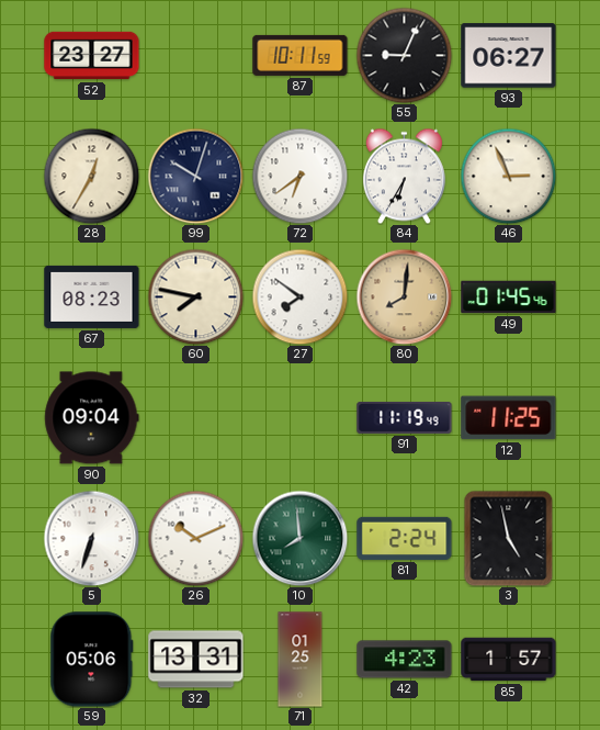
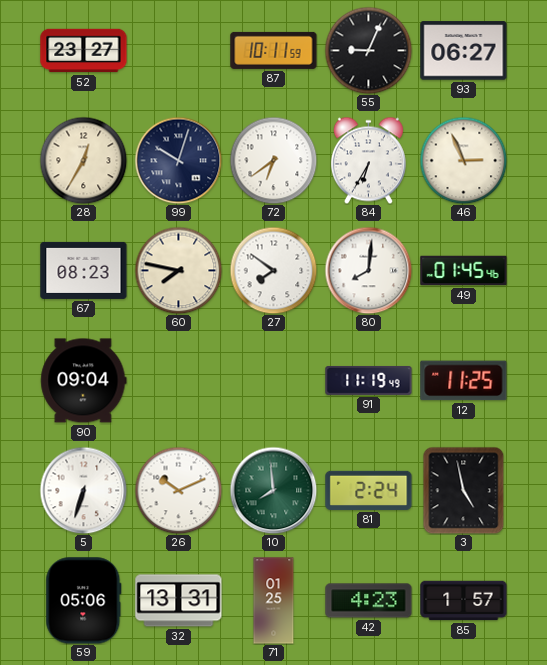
80 dial: champagne -> white (368, 270)
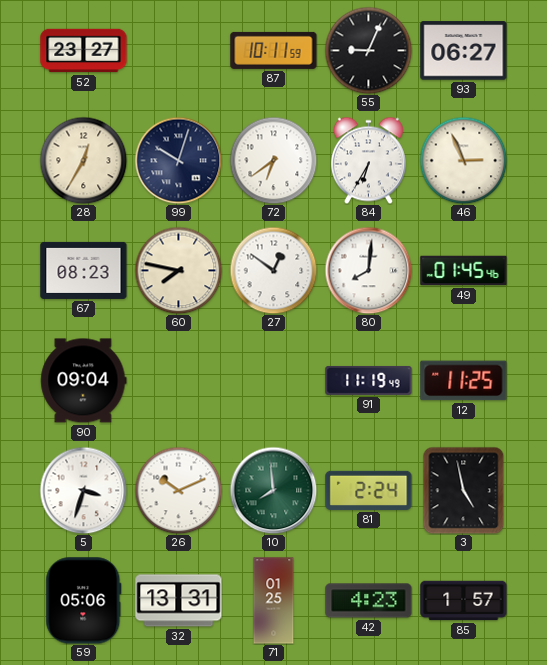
27: 7:51 -> 12:51 (273, 270)
5: 6:33 -> 3:33 (83, 490)
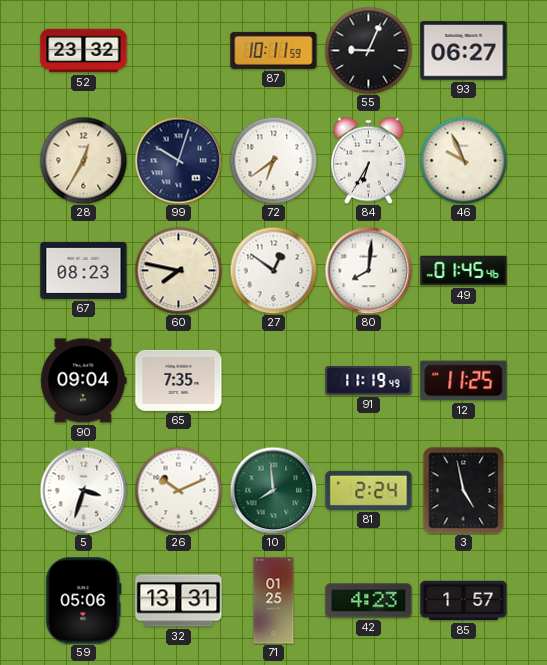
52: 23:27 -> 23:32 (84, 51)
46: 2:56 -> 9:56 (463, 160)
65: none -> 7:35 (179, 380)
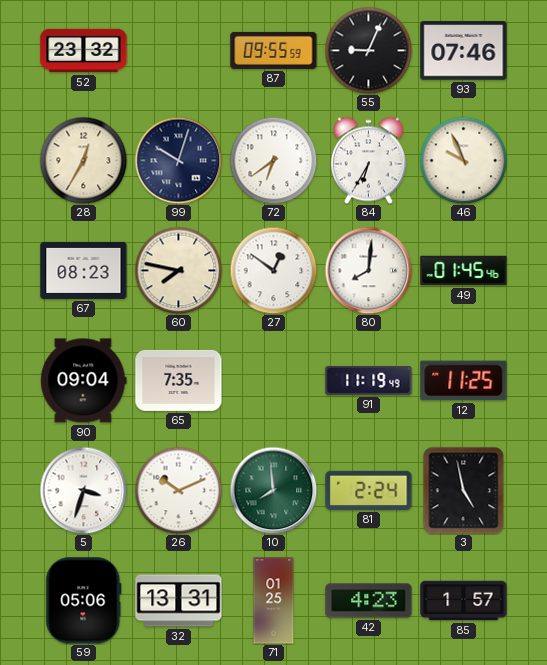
87: 10:11 -> 09:55 (274, 50)
93: 06:27 -> 07:46 (464, 51)
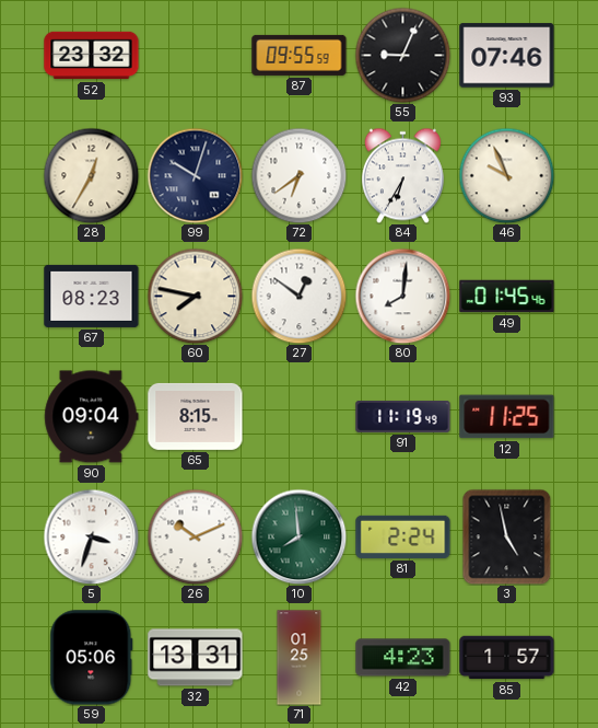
65: 7:35 -> 8:15 (196, 416)
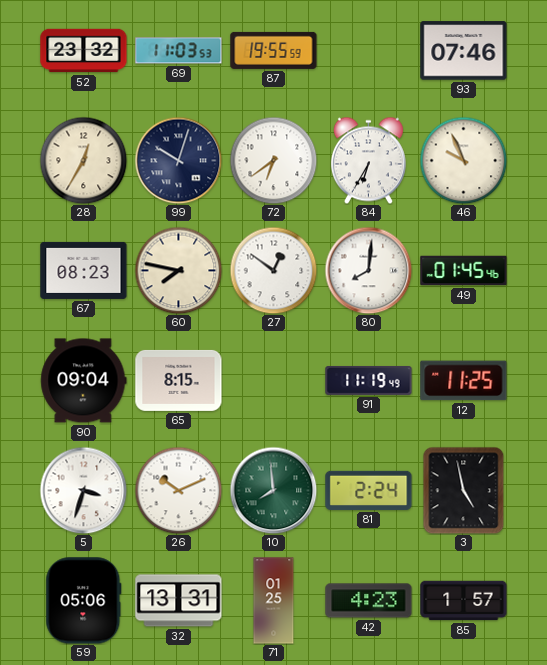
69: none -> 11:03 (179, 51)
87: 09:55 -> 19:55 (274, 50)
55: 9:04 -> none (402, 55)
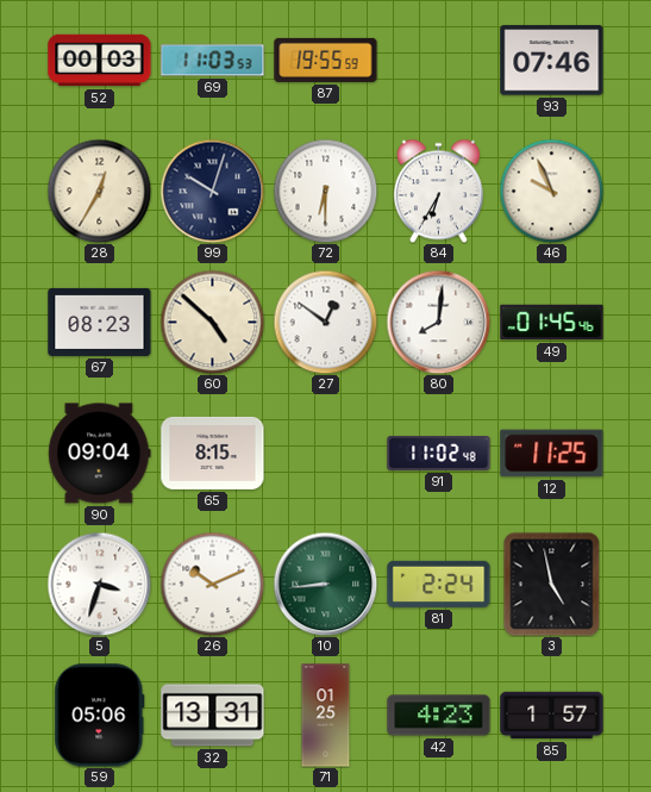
52: 23:32 -> 00:03 (100, 61)
72: 6:39 -> 6:30 (325, 191)
60: 7:47 -> 4:52 (212, 322)
91: 11:19 -> 11:02 (439, 453)
10: 7:59 -> 8:44 (325, 584)
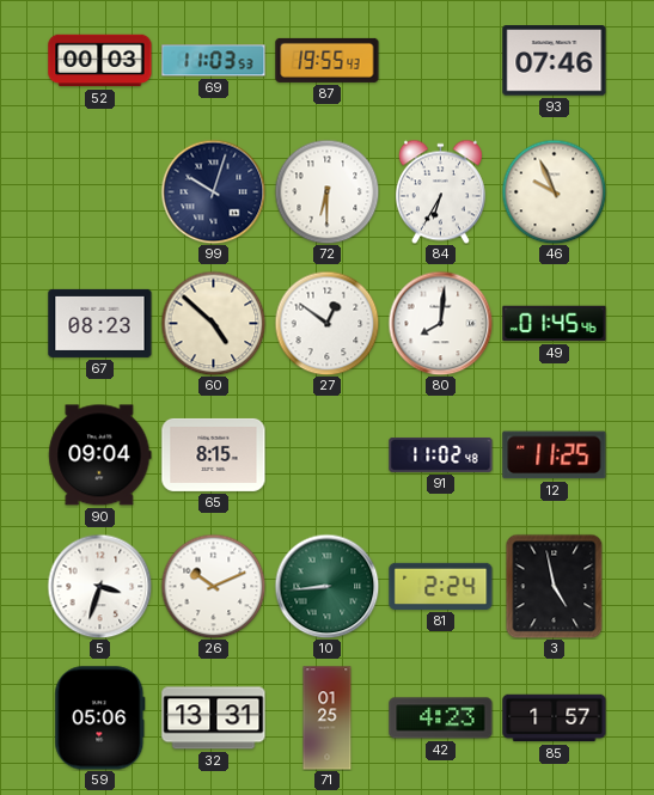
87: 19:55:59 -> 19:55:43 (328, 60)
28: 12:35 -> none (99, 191)
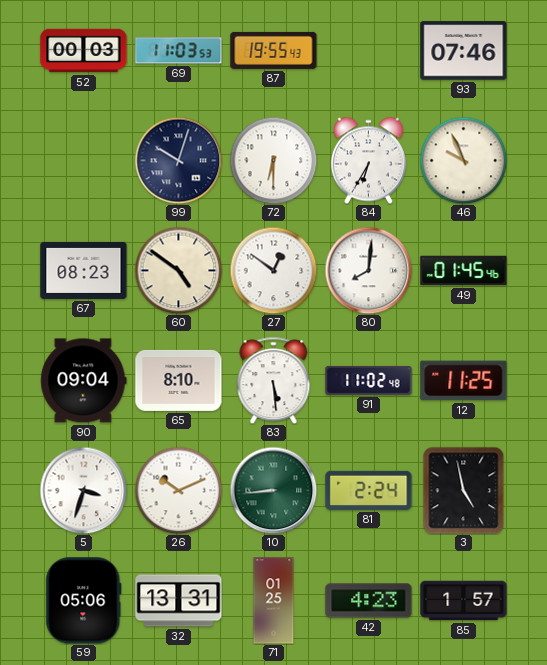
60: 4:52 -> 4:51 (178, 270)
65: 8:15 -> 8:10 (179, 380)
83: none -> 5:29 (274, 380)
